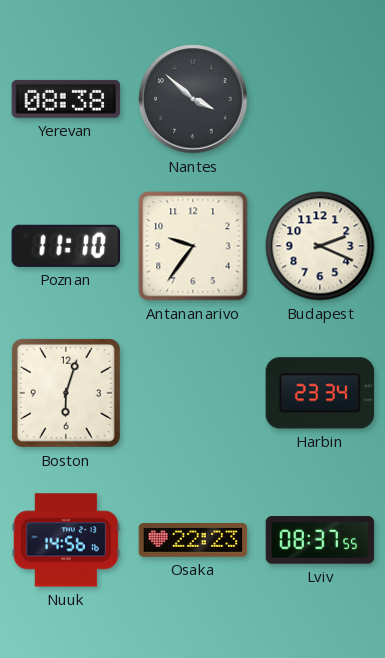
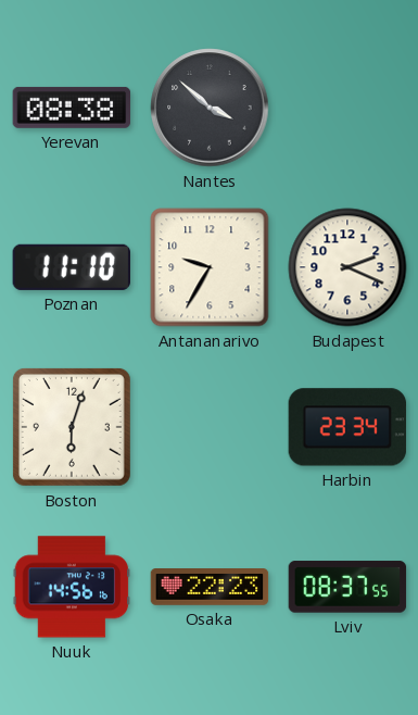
Antananarivo: 9:36 -> 9:35 (210, 267)
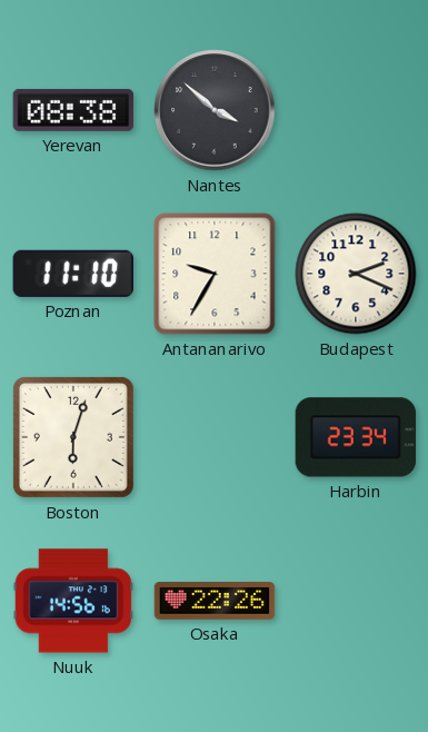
Osaka: 22:23 -> 22:26 (215, 602)
Lviv: 08:37 -> none (347, 587)
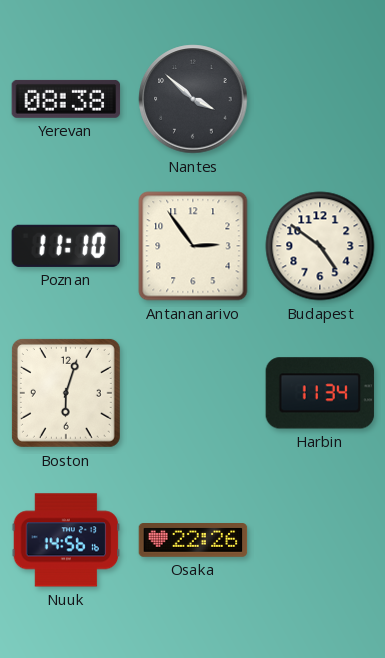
Antananarivo: 9:35 -> 2:54 (193, 246)
Budapest: 2:19 -> 4:51 (320, 246)
Harbin: 23:34 -> 11:34 (320, 393)
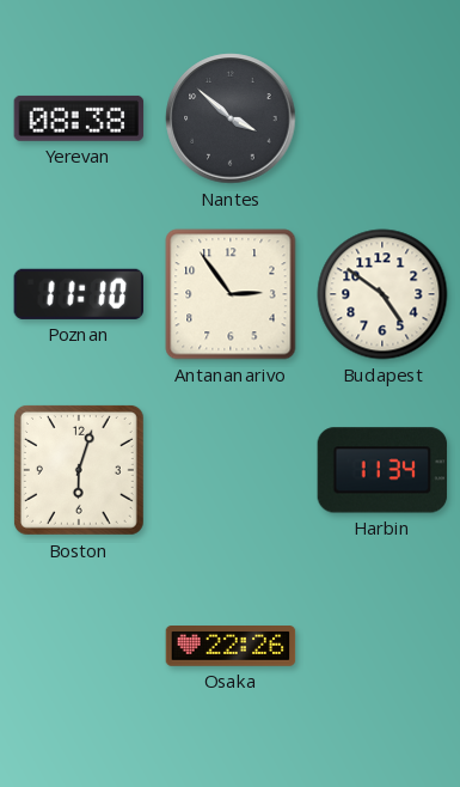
Nuuk: 14:56 -> none (66, 540)
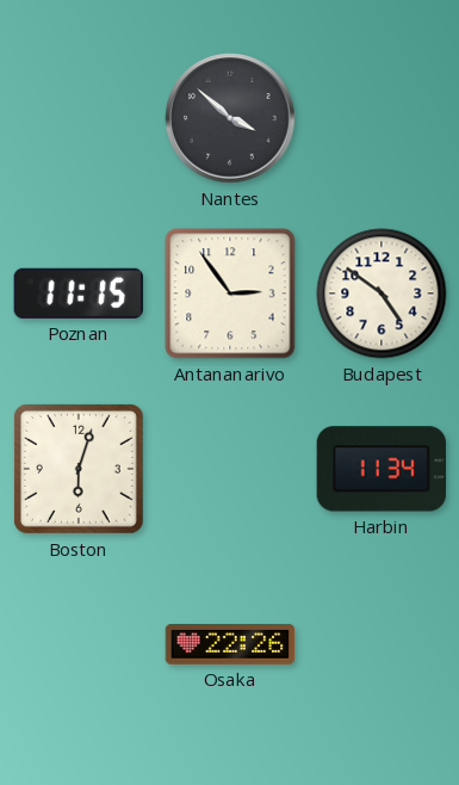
Yerevan: 08:38 -> none (79, 118)
Poznan: 11:10 -> 11:15 (79, 293)
